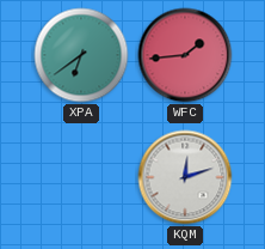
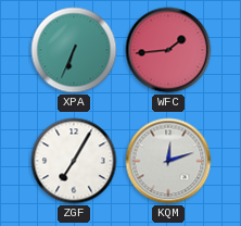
XPA: 6:39 -> 6:34 (74, 50)
ZGF: none -> 7:05 (74, 161)
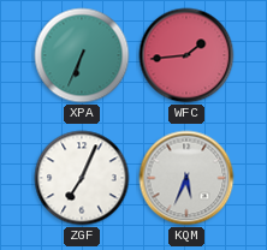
ZGF: 7:05 -> 7:04 (82, 178)
KQM: 12:12 -> 5:34 (186, 178)
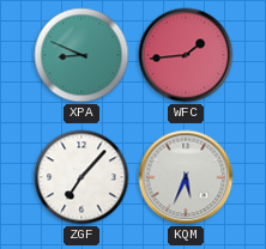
XPA: 6:34 -> 8:49 (81, 55)
ZGF: 7:04 -> 7:07 (81, 177)
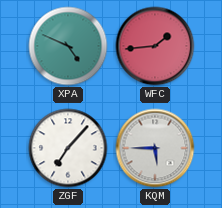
XPA: 8:49 -> 4:49 (68, 46)
KQM: 5:34 -> 5:45 (155, 148)
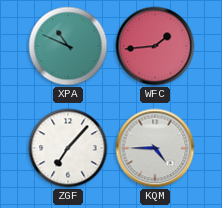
XPA: 4:49 -> 10:49 (68, 46)
KQM: 5:45 -> 4:45 (155, 148)
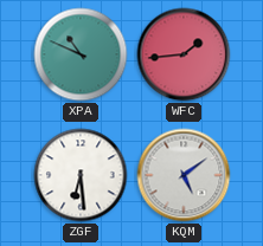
ZGF: 7:07 -> 6:29 (81, 175)
KQM: 4:45 -> 5:09 (184, 175)
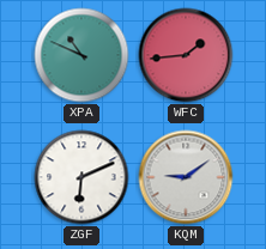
ZGF: 6:29 -> 6:11 (81, 177)
KQM: 5:09 -> 9:09 (186, 177)
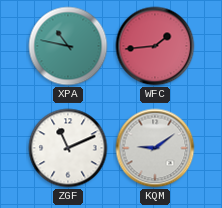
XPA: 10:49 -> 10:47 (68, 46)
ZGF: 6:11 -> 11:11 (68, 148)
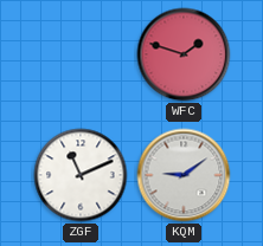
XPA: 10:47 -> none (68, 46)
WFC: 1:44 -> 1:48 (184, 54)
